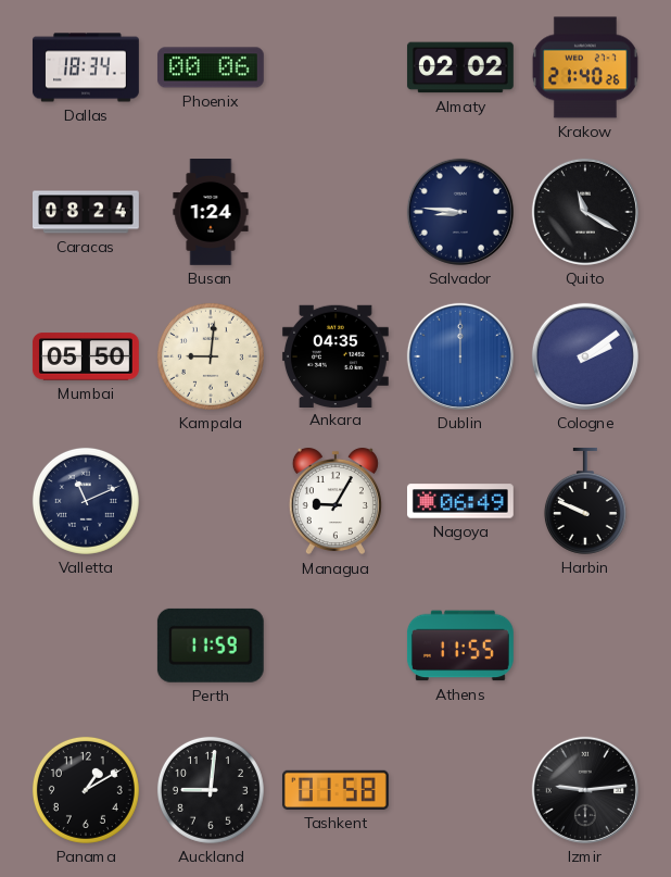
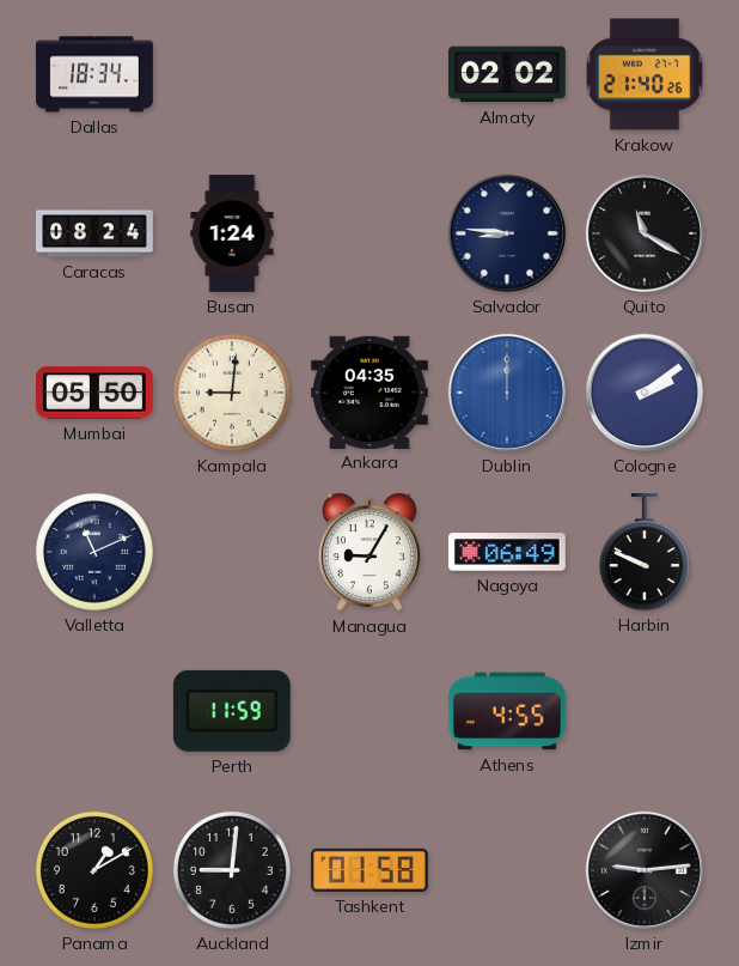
Phoenix: 00:06 -> none (211, 67)
Athens: 11:55 -> 4:55 (507, 711)
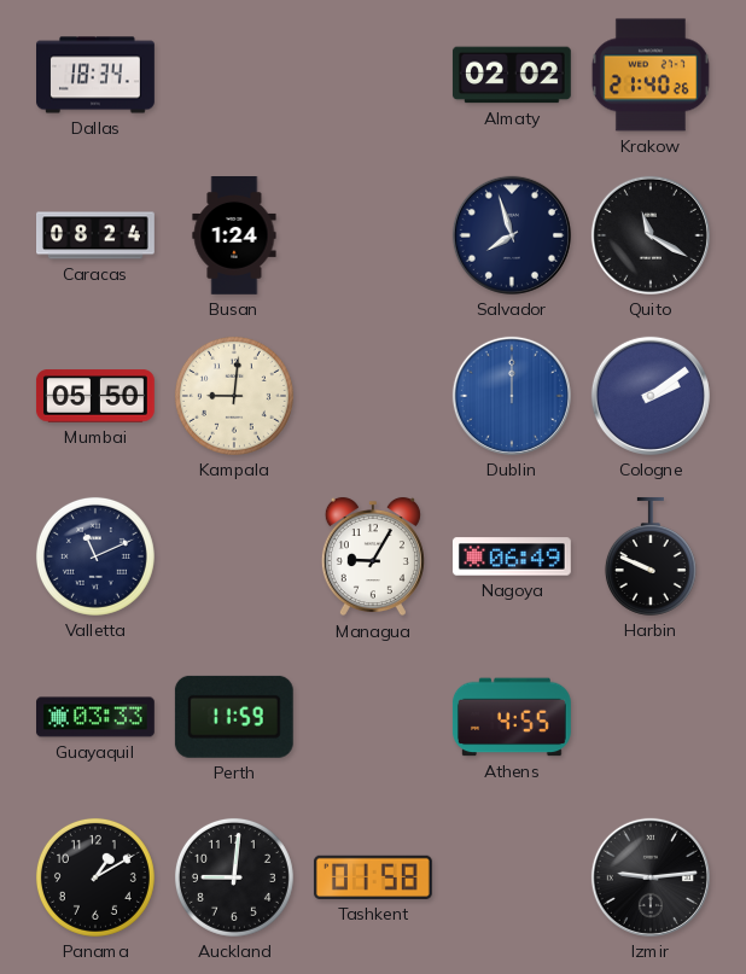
Salvador: 8:46 -> 7:57 (512, 235)
Ankara: 04:35 -> none (369, 391)
Guayaquil: none -> 03:33 (97, 717)
